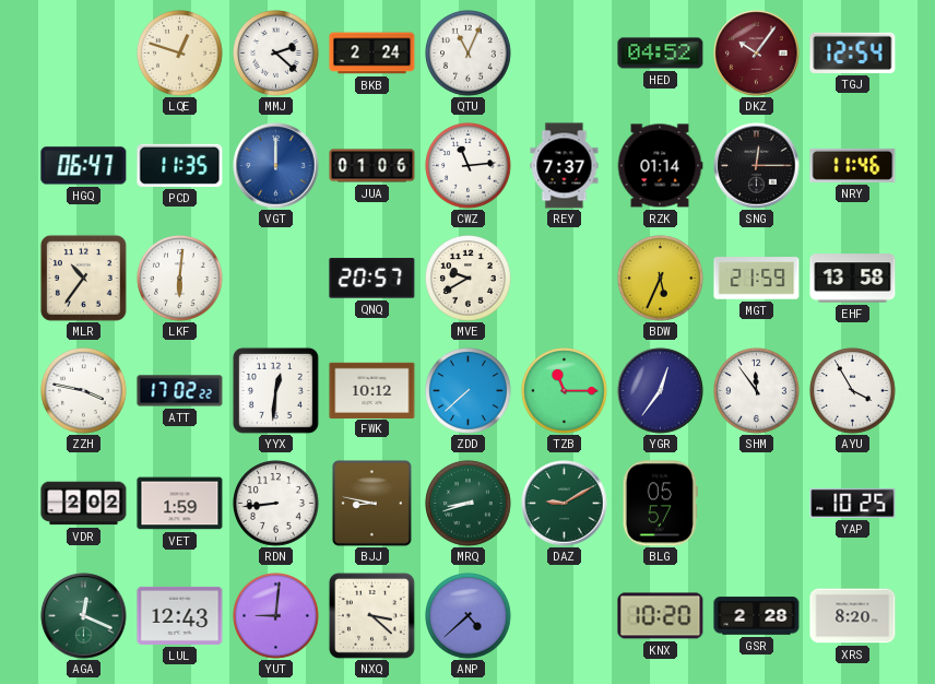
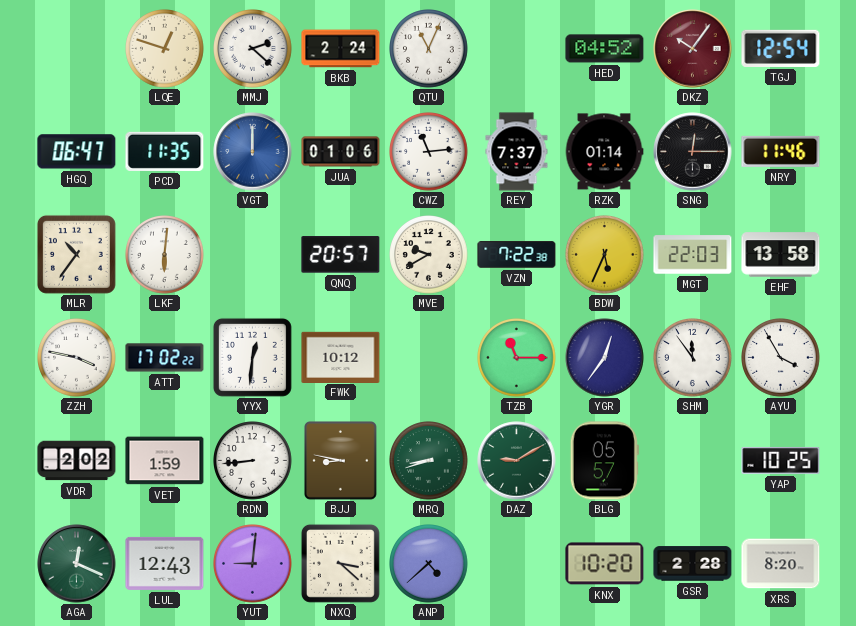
VZN: none -> 7:22 (517, 255)
MGT: 21:59 -> 22:03 (693, 255)
ZDD: 7:38 -> none (469, 391)
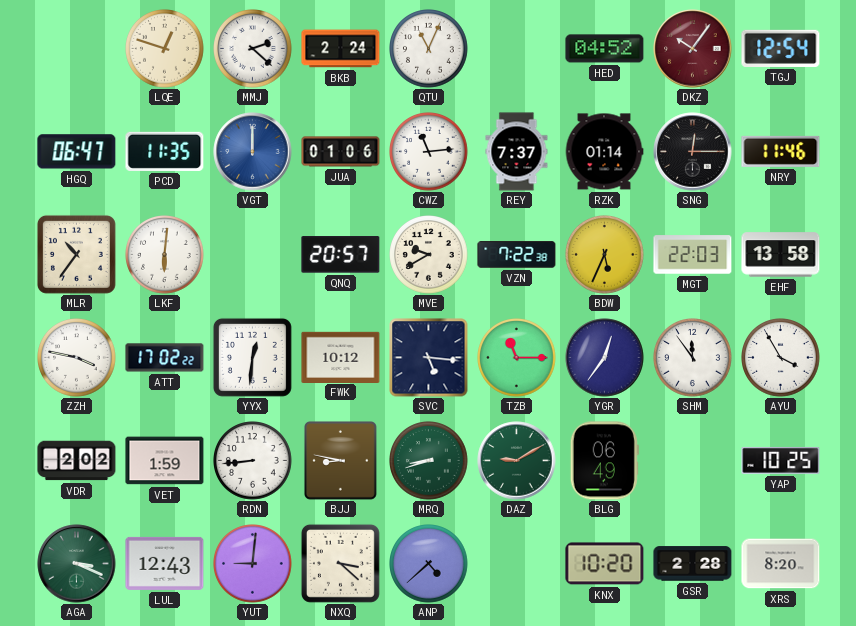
SVC: none -> 5:16 (429, 358)
BLG: 05:57 -> 06:49 (604, 461)
AGA: 12:19 -> 3:19 (77, 564)
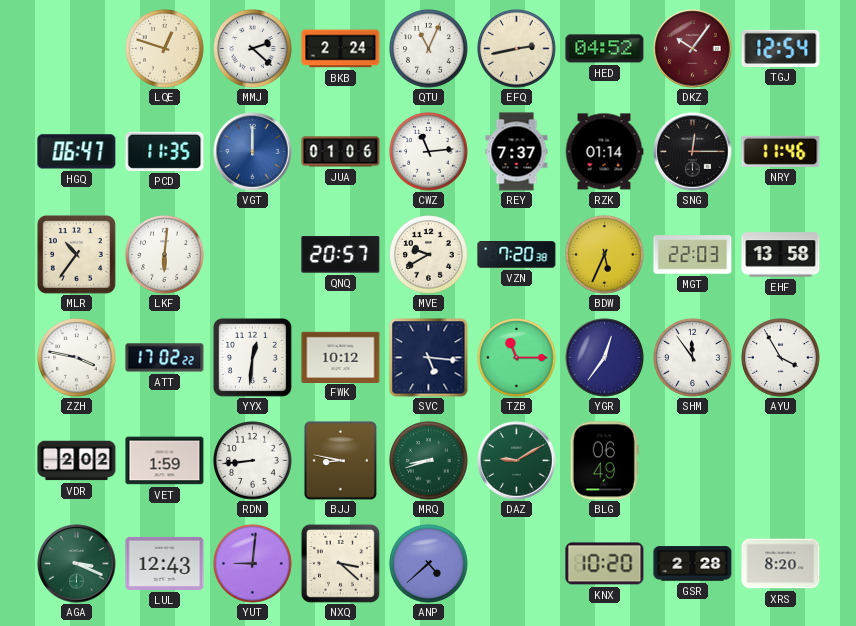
EFQ: none -> 2:43 (517, 49)
VZN: 7:22 -> 7:20 (517, 255)
YAP: 10:25 -> none (781, 460)
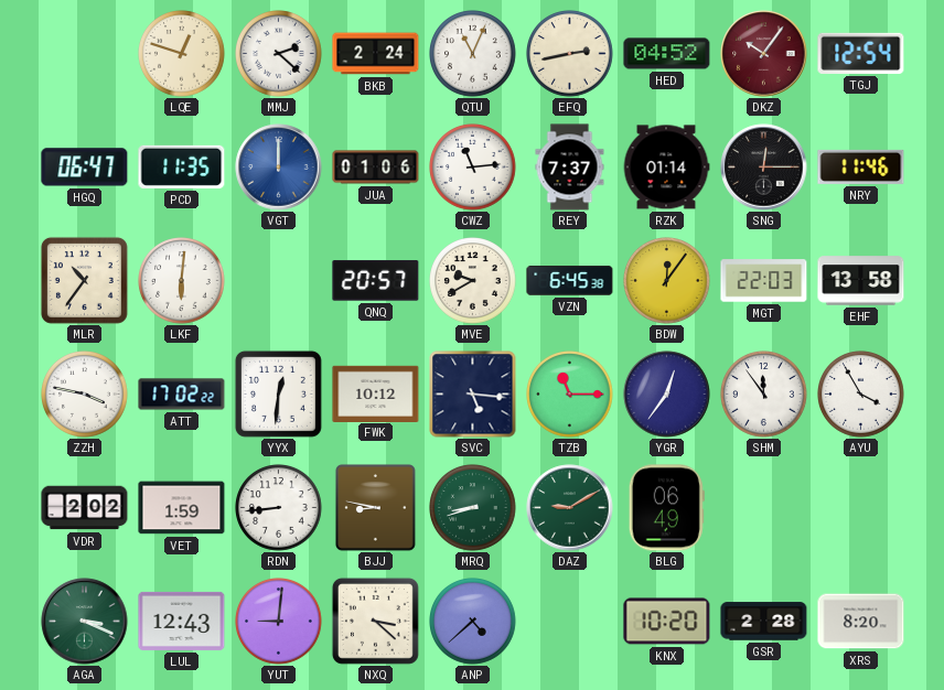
VZN: 7:20 -> 6:45 (570, 281)
BDW: 5:34 -> 12:06 (667, 281)
